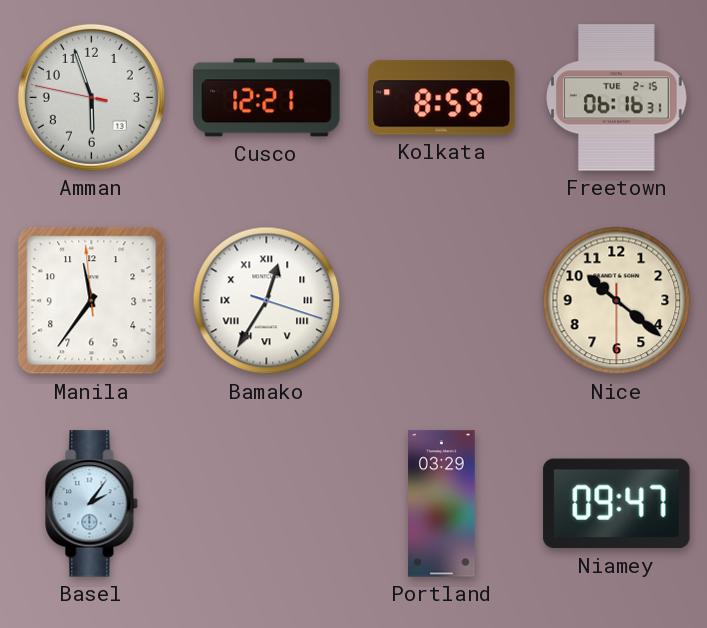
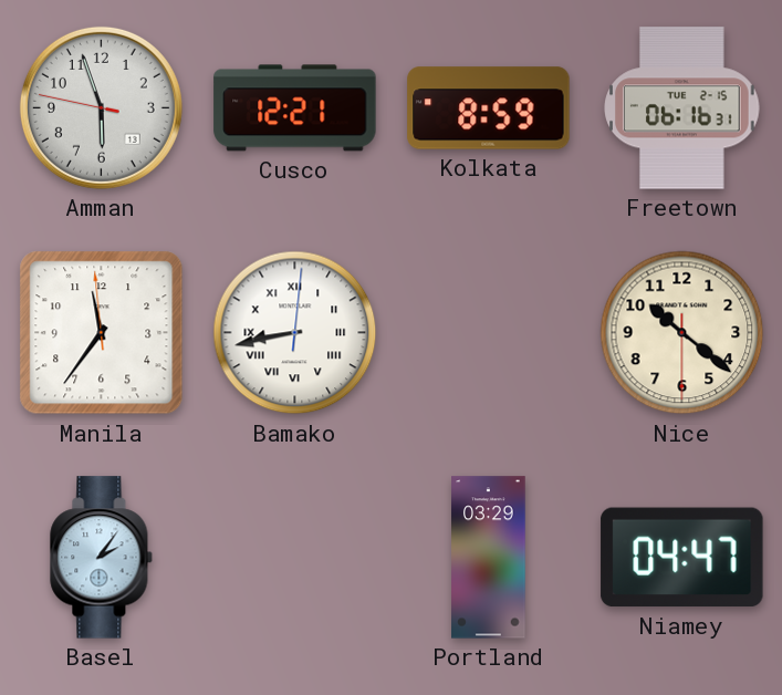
Bamako: 12:35 -> 8:43 (295, 333)
Niamey: 09:47 -> 04:47 (682, 558)
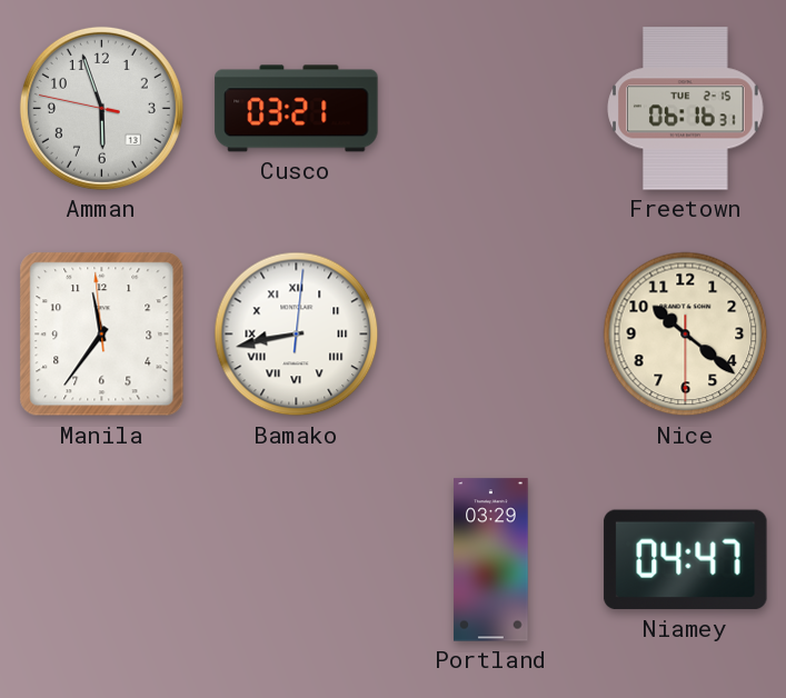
Cusco: 12:21 -> 03:21 (297, 109)
Kolkata: 8:59 -> none (489, 108)
Basel: 2:06 -> none (102, 558)
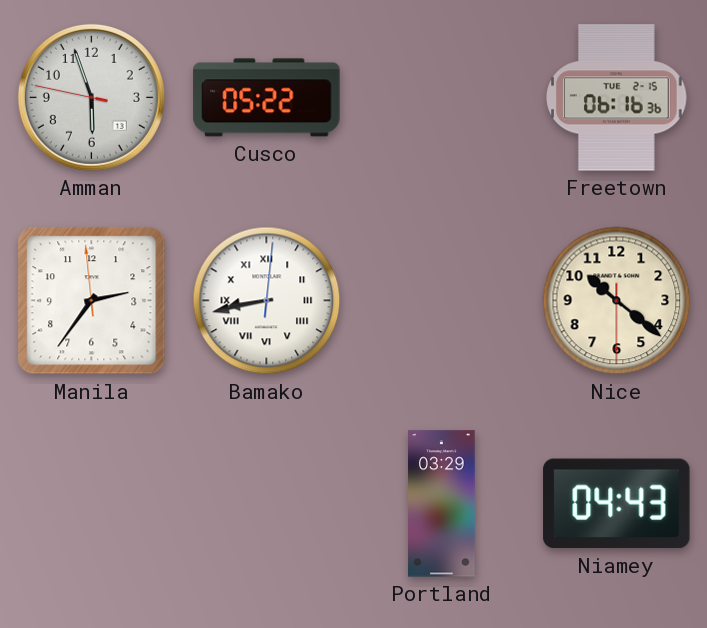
Cusco: 03:21 -> 05:22 (267, 98)
Freetown: 06:16:31 -> 06:16:36 (617, 98)
Manila: 11:35 -> 2:35 (92, 301)
Niamey: 04:47 -> 04:43 (617, 504)
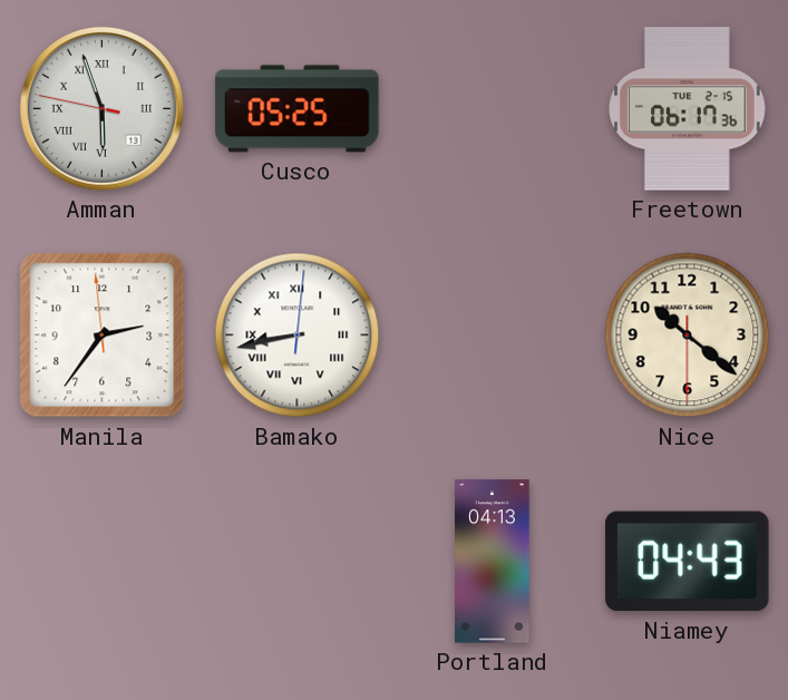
Amman numerals: Arabic -> Roman (101, 108)
Cusco: 05:22 -> 05:25 (298, 109)
Freetown: 06:16 -> 06:17 (688, 109)
Portland: 03:29 -> 04:13 (493, 562)
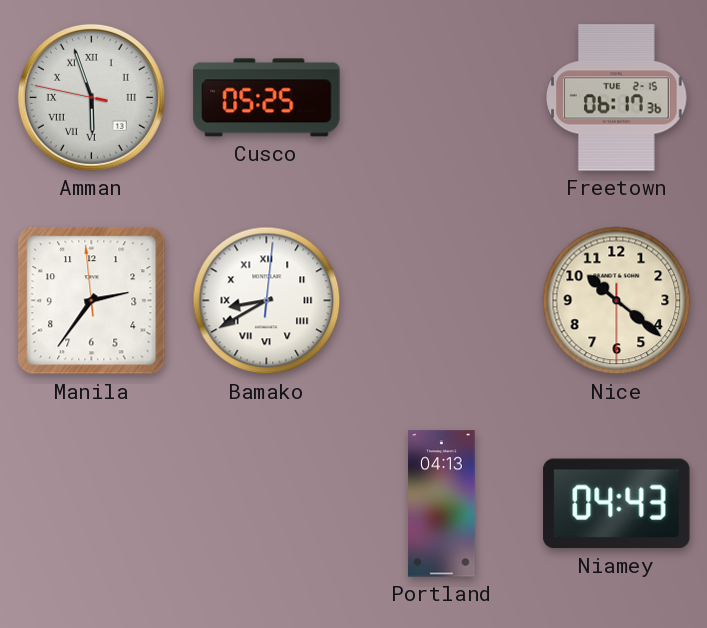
Bamako: 8:43 -> 8:40 (267, 301)
